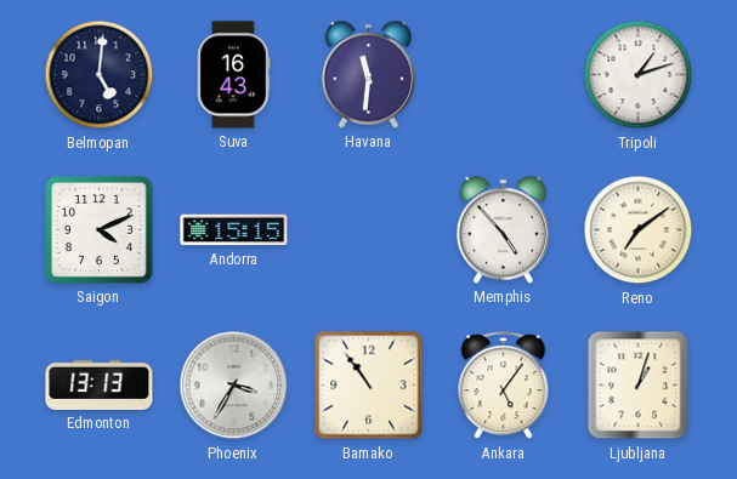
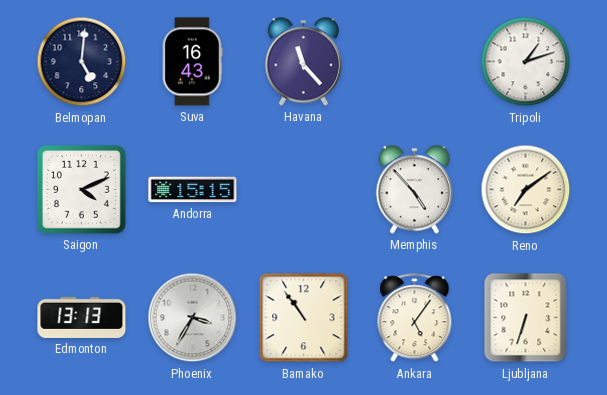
Havana: 11:31 -> 11:23 (303, 62)
Ljubljana: 1:03 -> 6:33 (526, 318)
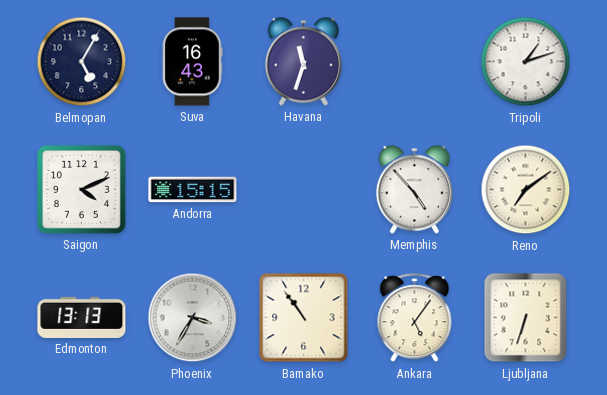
Belmopan: 5:01 -> 5:05 (82, 62)
Havana: 11:23 -> 11:33 (303, 62)
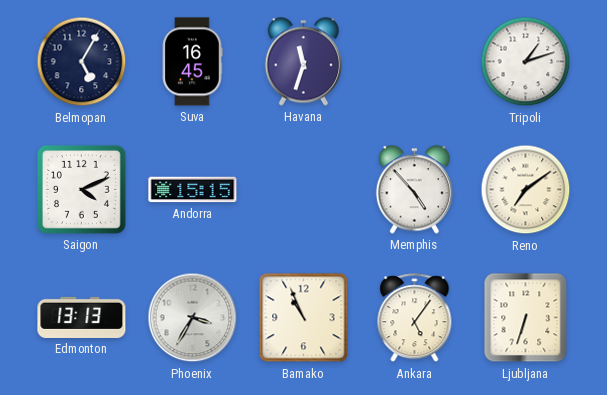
Suva: 16:43 -> 16:45 (192, 62)
Bamako: 10:54 -> 10:56 (304, 318)
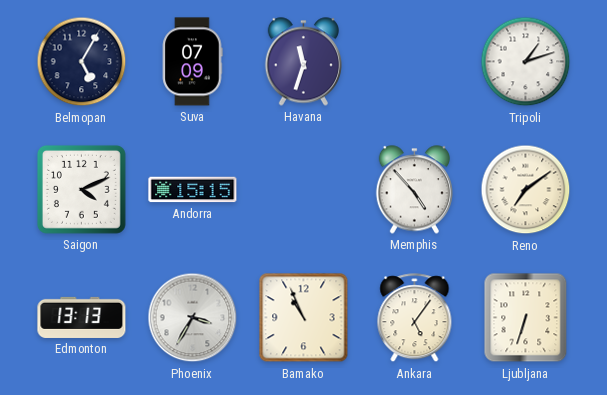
Suva: 16:45 -> 07:09 (192, 62)
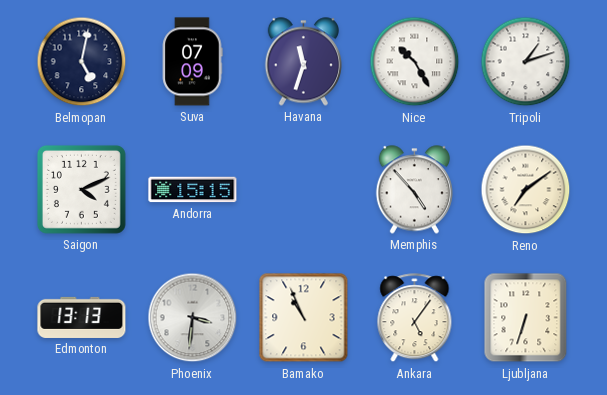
Belmopan: 5:05 -> 5:02 (82, 62)
Nice: none -> 10:25 (415, 62)
Phoenix: 3:35 -> 3:31 (193, 318)
